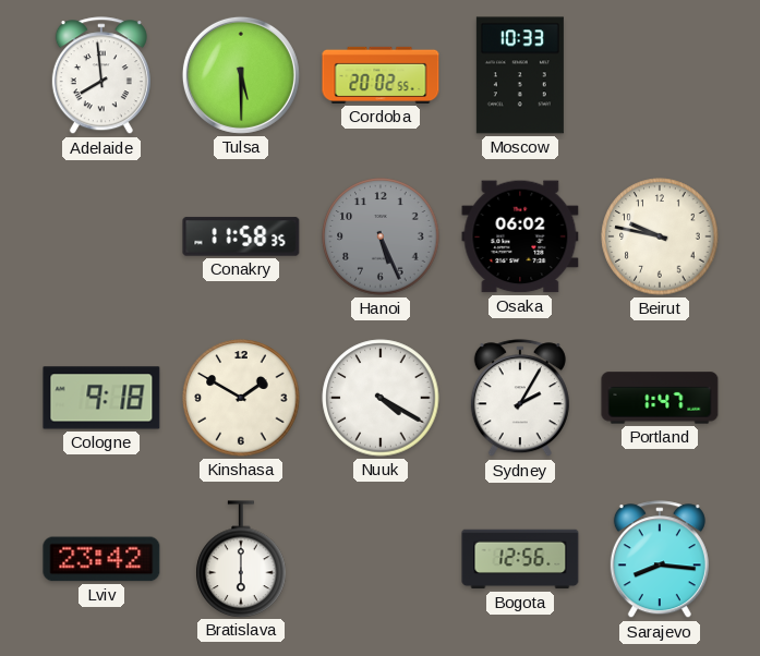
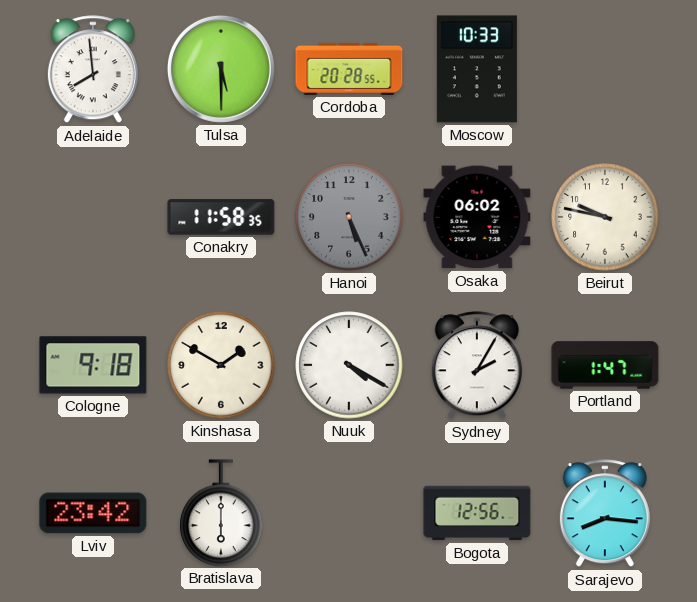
Cordoba: 20:02 -> 20:28 (349, 69)
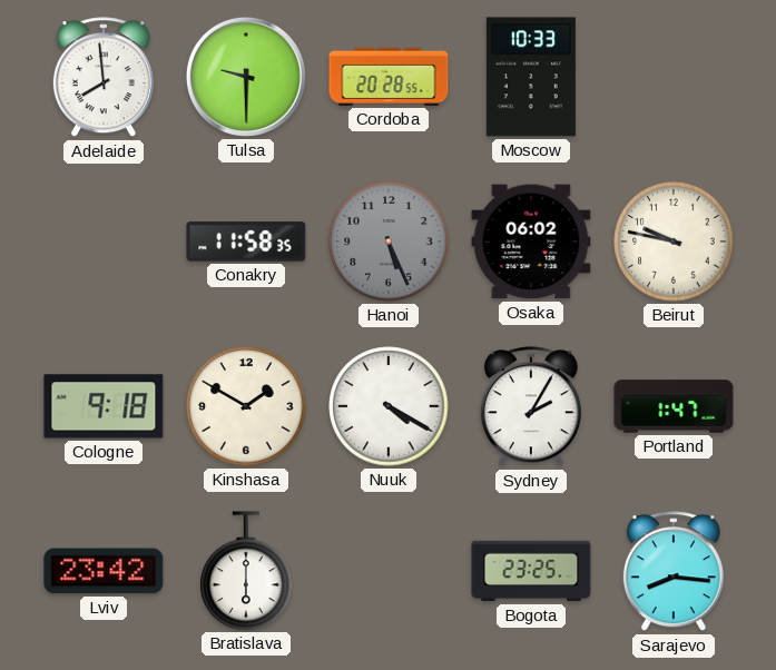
Tulsa: 5:30 -> 9:30 (246, 77)
Bogota: 12:56 -> 23:25 (531, 571)
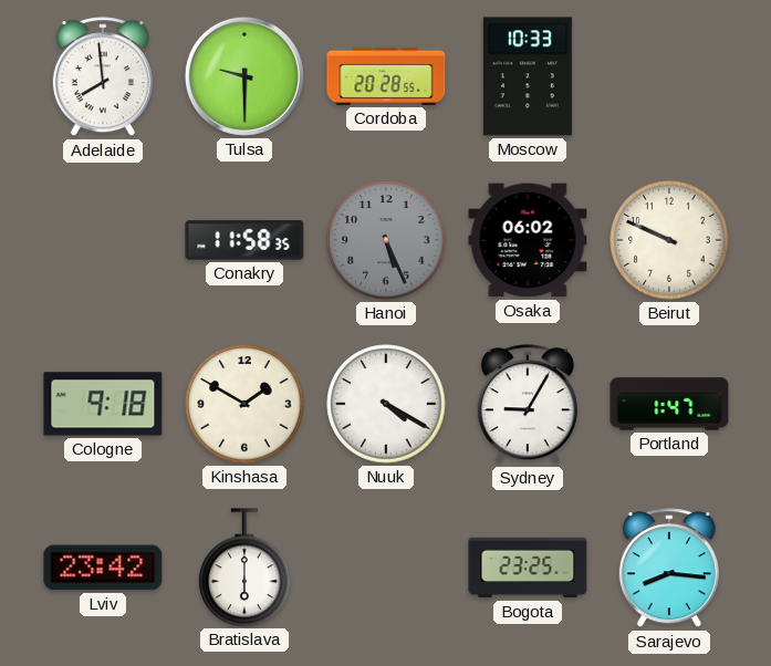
Beirut: 9:47 -> 9:49 (669, 240)
Sydney: 2:05 -> 9:05 (528, 405)
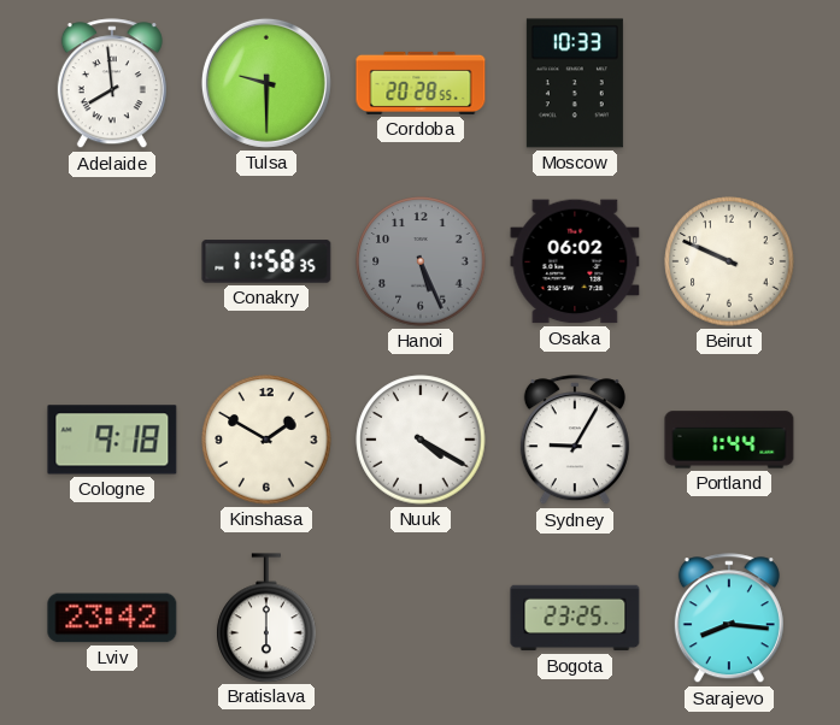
Portland: 1:47 -> 1:44 (729, 440)
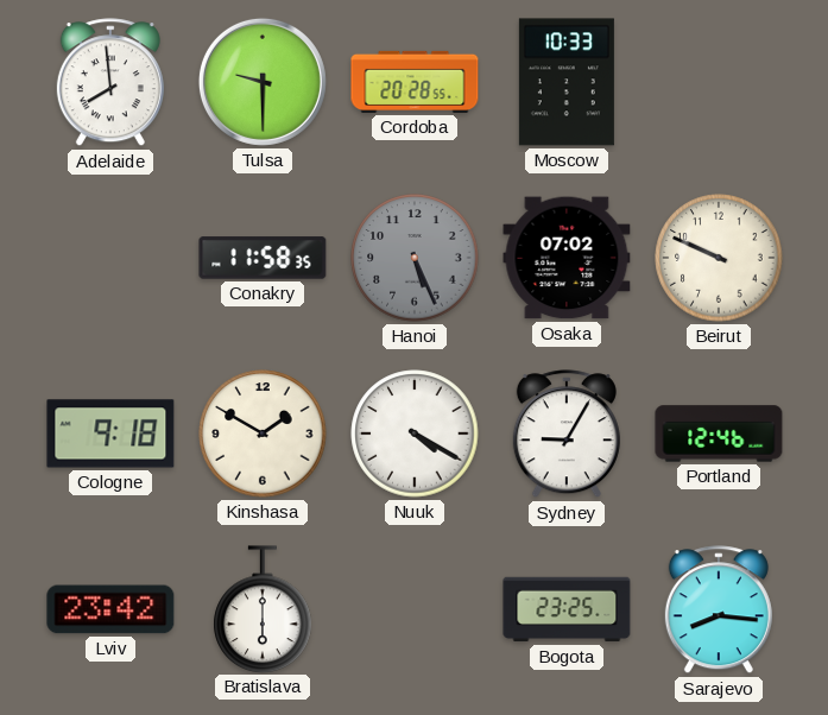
Osaka: 06:02 -> 07:02 (567, 258)
Portland: 1:44 -> 12:46 (719, 434)
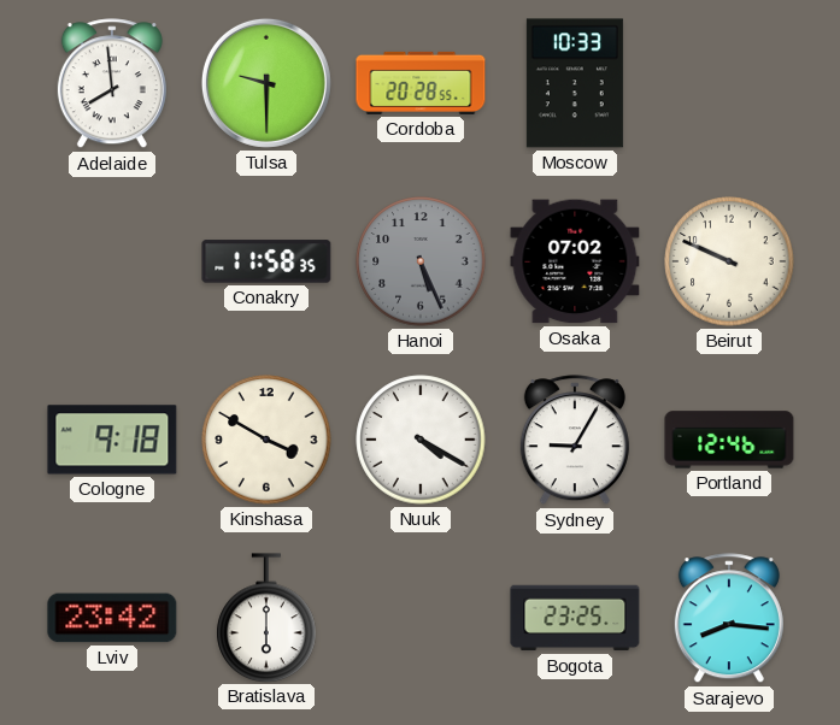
Kinshasa: 1:50 -> 3:50 (266, 440)
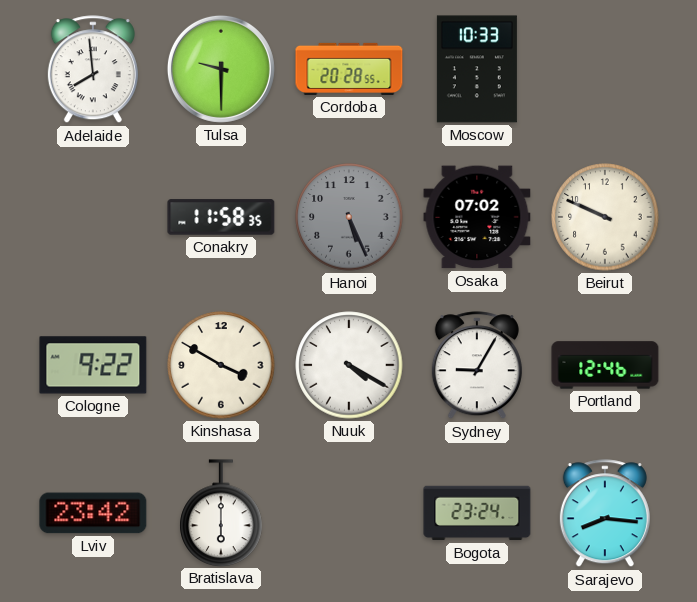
Cologne: 9:18 -> 9:22 (93, 365)
Bogota: 23:25 -> 23:24 (477, 513)
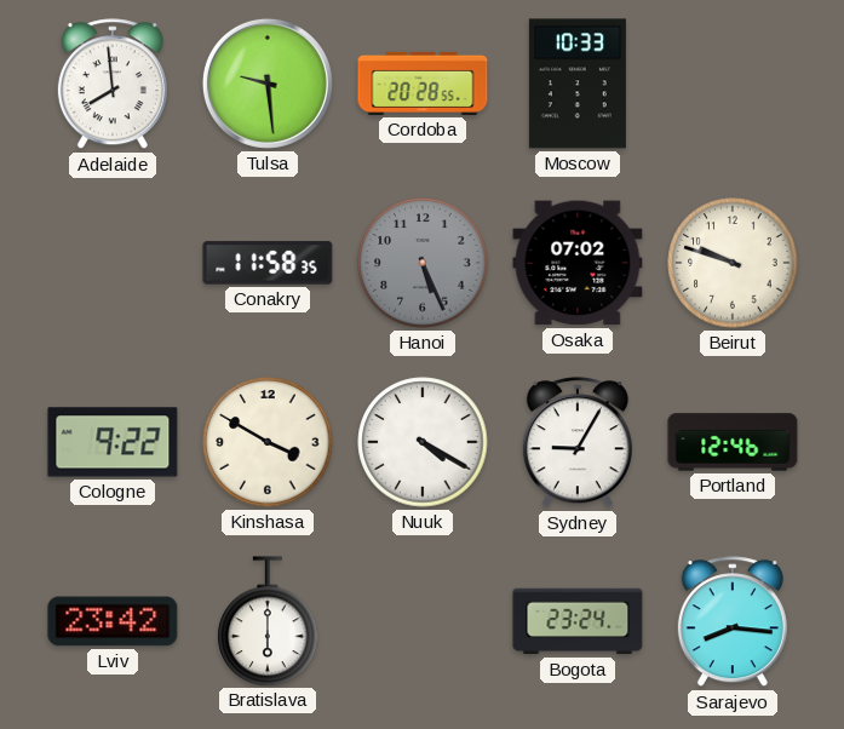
Tulsa: 9:30 -> 9:29 (268, 84)
Beirut: 9:49 -> 9:48 (733, 263)
